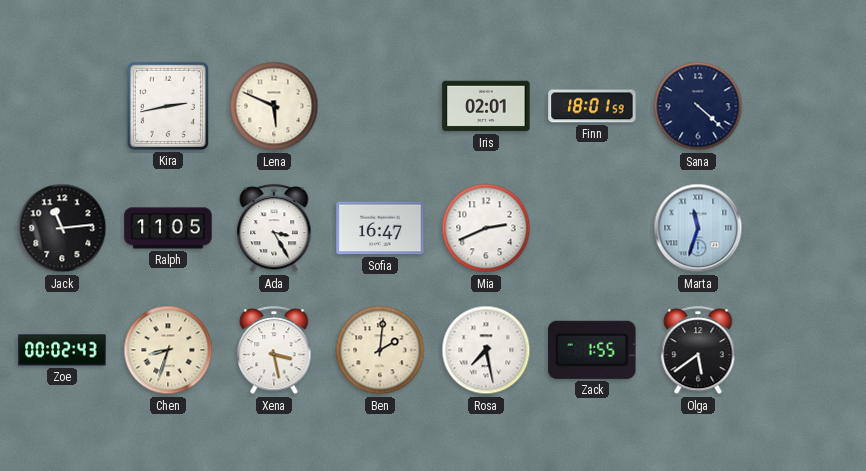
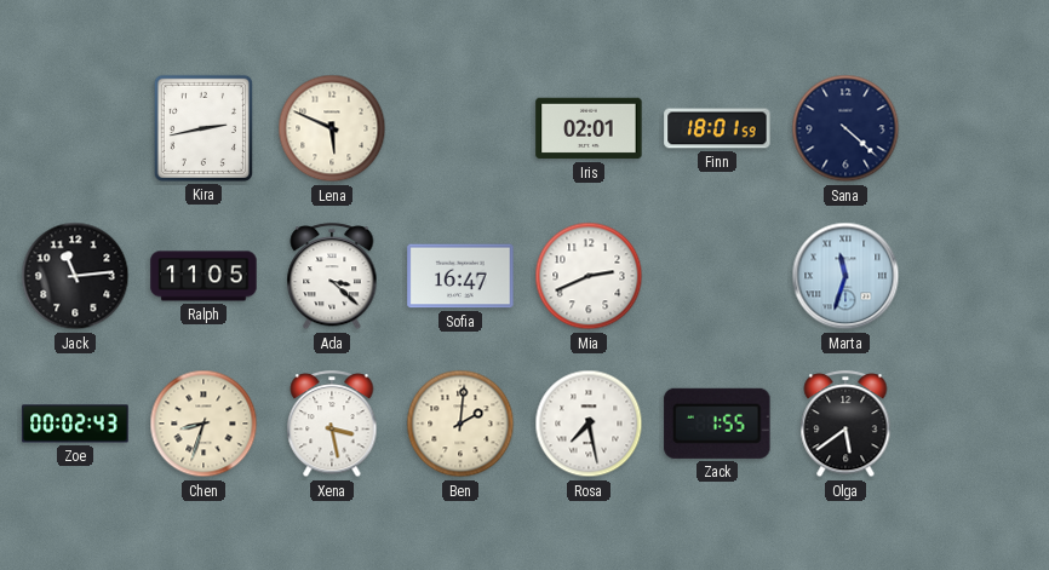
Ada: 3:25 -> 3:22 (332, 277)
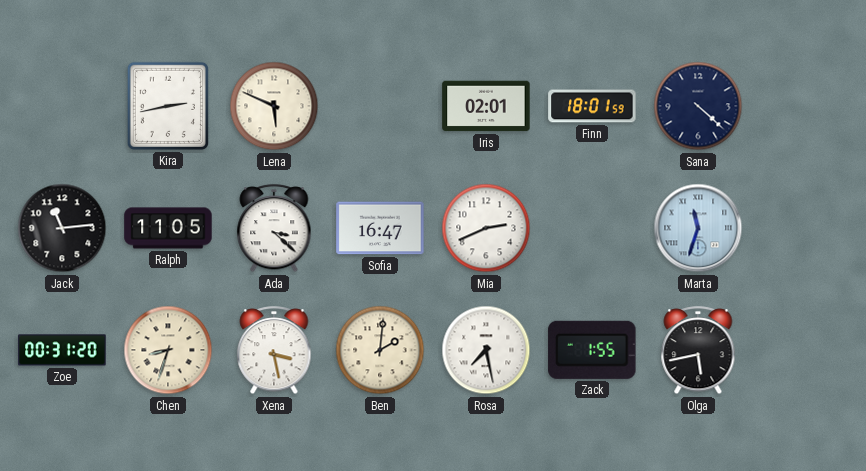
Zoe: 00:02 -> 00:31 (62, 350)
Olga: 5:39 -> 5:43 (698, 351)
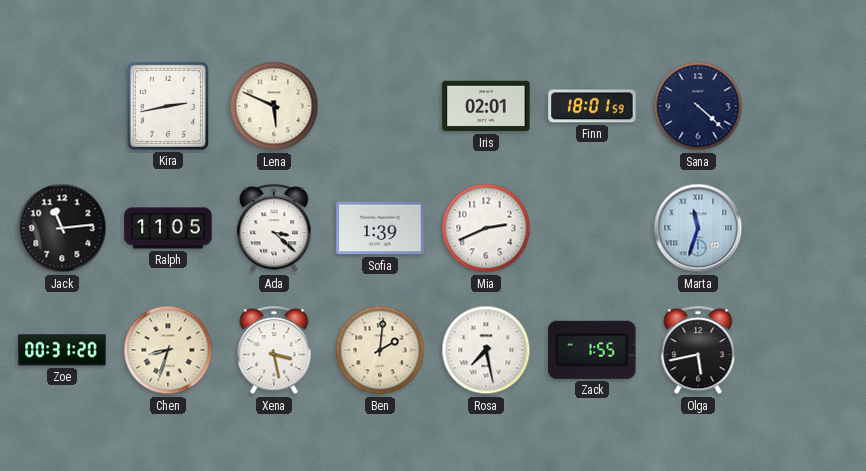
Sofia: 16:47 -> 1:39 (380, 228)
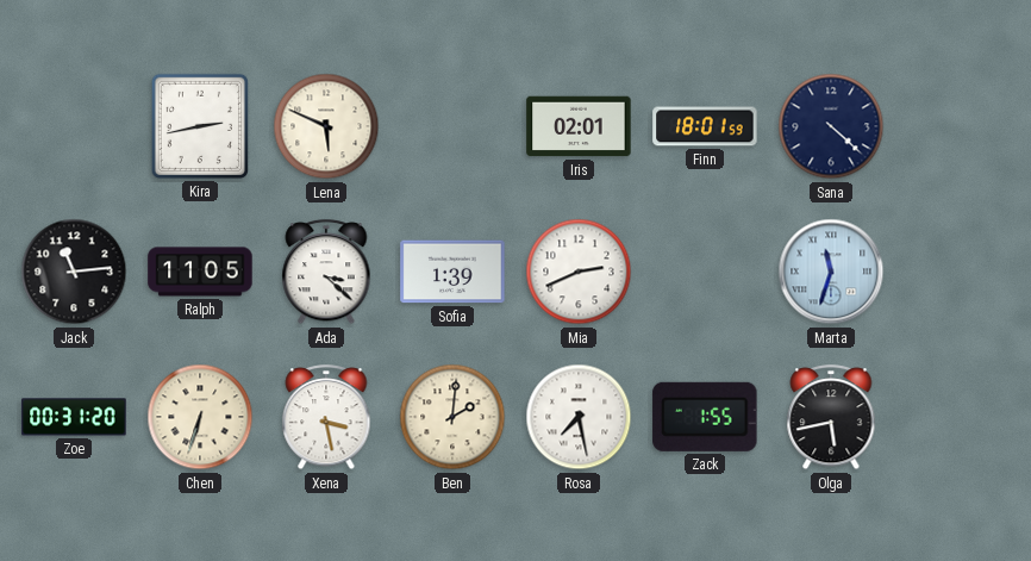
Chen: 8:33 -> 6:33 (200, 417)
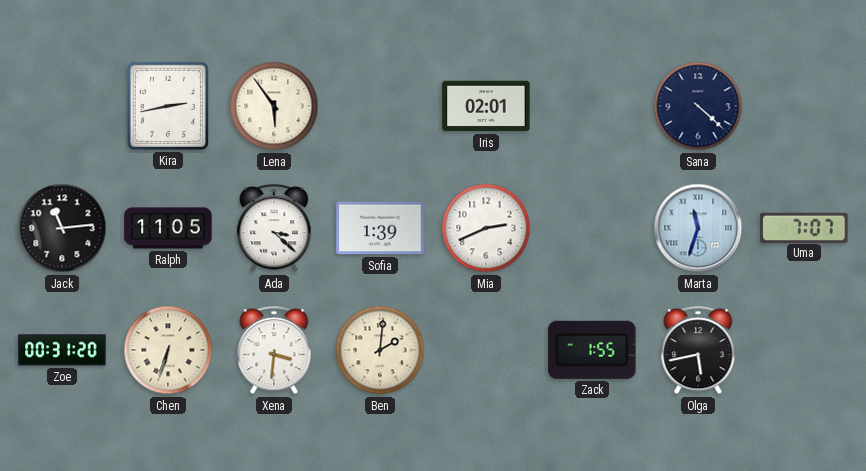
Lena: 5:49 -> 5:54 (274, 106)
Finn: 18:01 -> none (705, 126)
Uma: none -> 7:07 (804, 227)
Xena: 3:28 -> 3:31 (274, 351)
Rosa: 7:28 -> none (579, 417)
